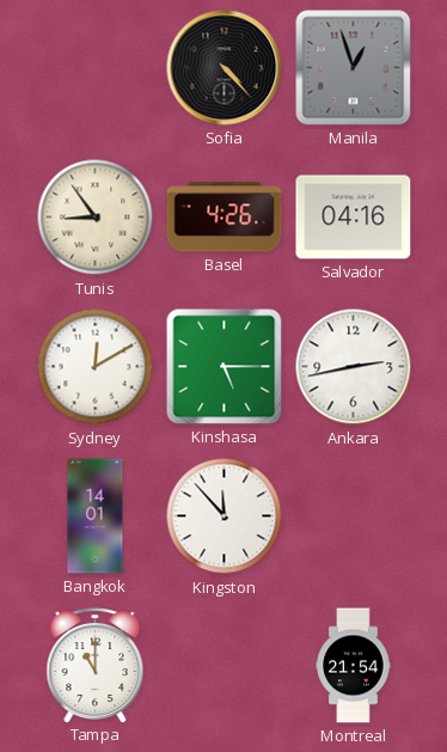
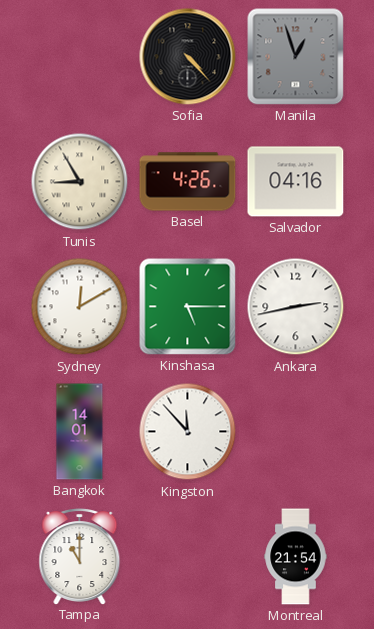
Tunis: 8:54 -> 8:55 (80, 182)
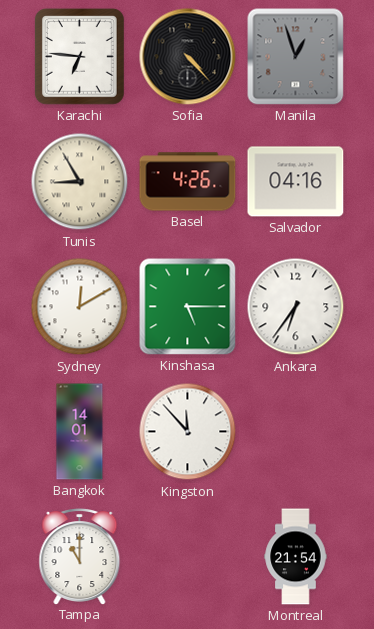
Karachi: none -> 6:46 (79, 57)
Ankara: 2:43 -> 6:36 (296, 307)
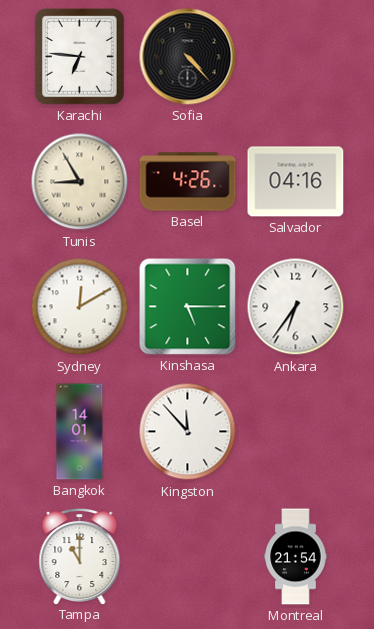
Manila: 12:57 -> none (296, 57)
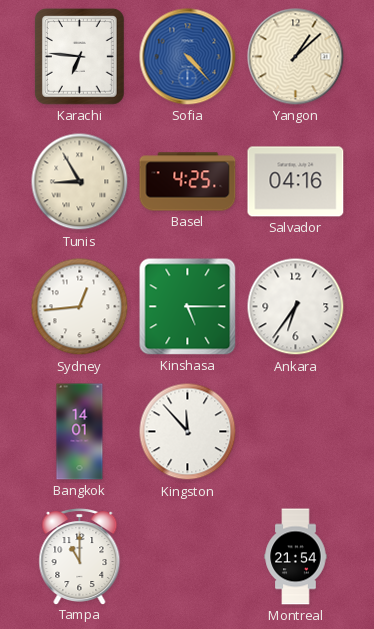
Sofia dial: black -> blue (188, 57)
Yangon: none -> 1:08 (296, 57)
Basel: 4:26 -> 4:25 (188, 182)
Sydney: 12:10 -> 12:44 (80, 307)
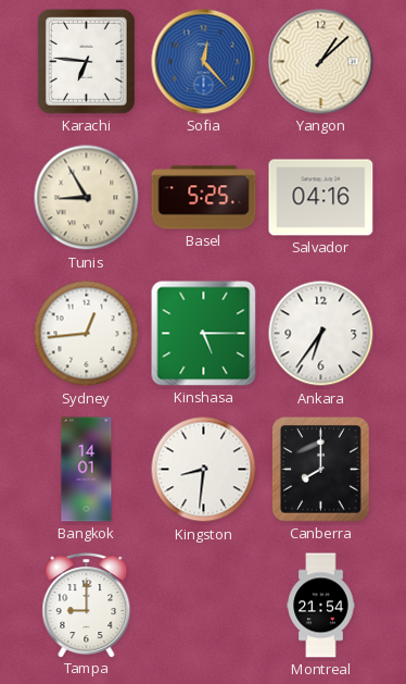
Sofia: 4:23 -> 12:23 (204, 62)
Basel: 4:25 -> 5:25 (204, 198)
Kingston: 11:53 -> 8:31 (204, 470)
Canberra: none -> 8:00 (320, 470)
Tampa: 11:00 -> 9:00 (87, 606)
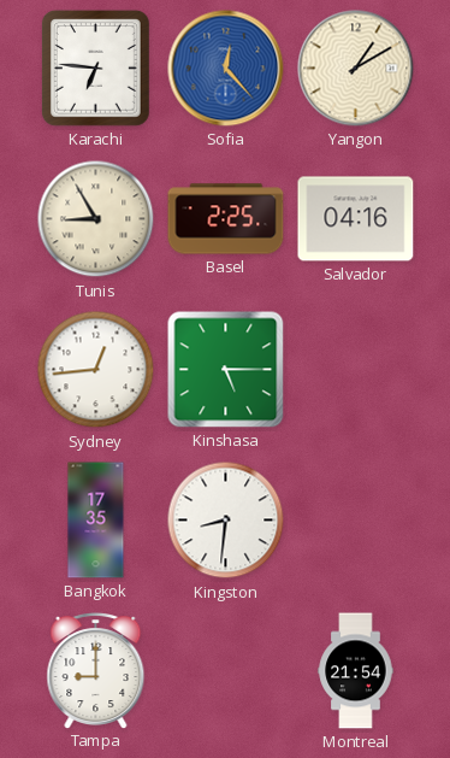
Yangon: 1:08 -> 1:10 (356, 69)
Basel: 5:25 -> 2:25 (226, 219)
Ankara: 6:36 -> none (321, 334)
Bangkok: 14:01 -> 17:35 (96, 521)
Canberra: 8:00 -> none (320, 470)
